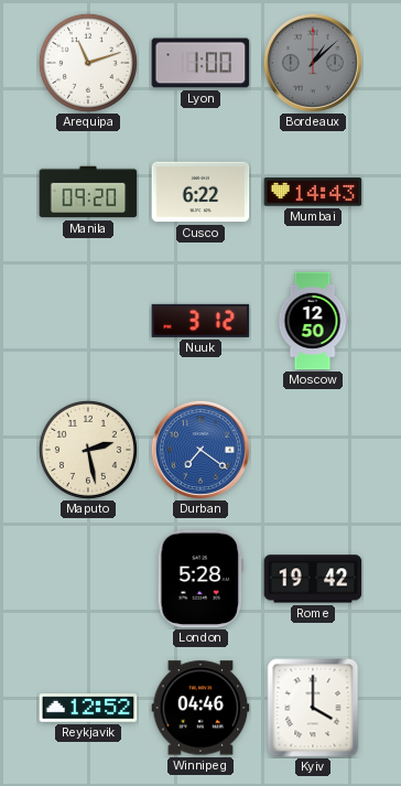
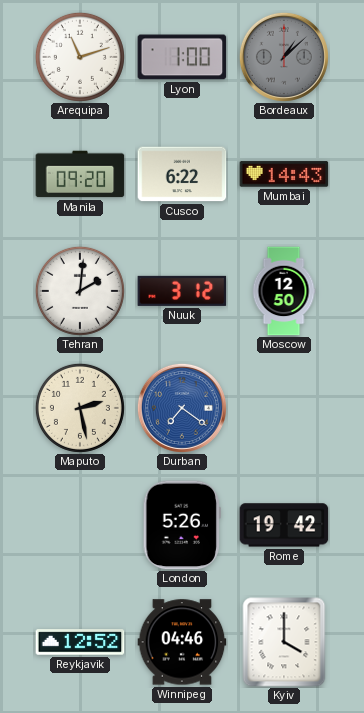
Tehran: none -> 2:01 (80, 291)
London: 5:28 -> 5:26 (182, 525)
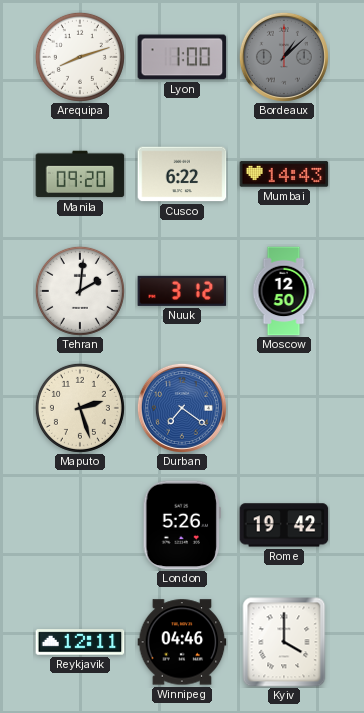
Arequipa: 11:12 -> 8:12 (80, 57)
Maputo: 2:28 -> 2:27 (80, 408)
Reykjavik: 12:52 -> 12:11 (80, 642)
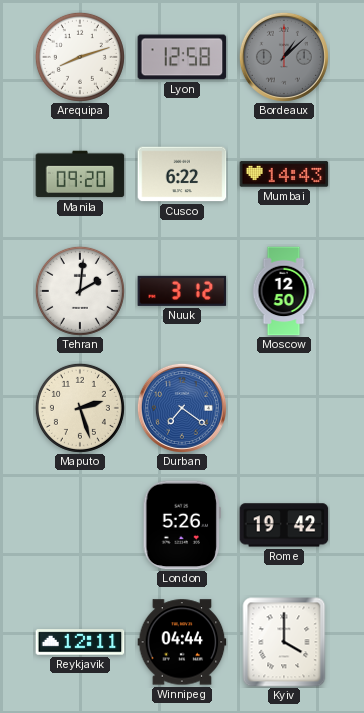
Lyon: 1:00 -> 12:58 (182, 57)
Winnipeg: 04:46 -> 04:44 (182, 642)
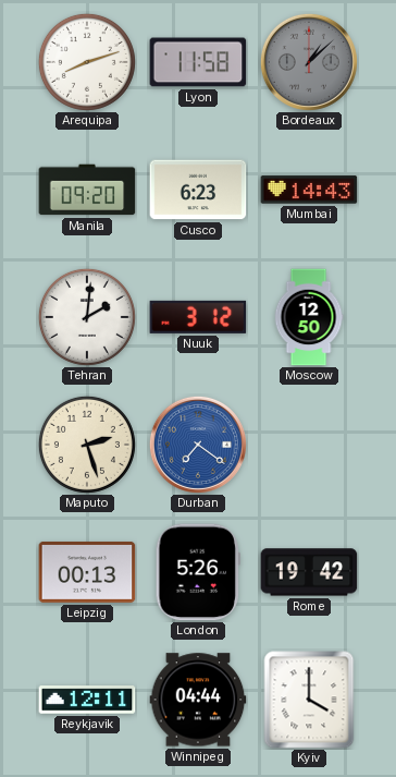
Lyon: 12:58 -> 11:58 (198, 62)
Cusco: 6:22 -> 6:23 (198, 190)
Leipzig: none -> 00:13 (87, 572)
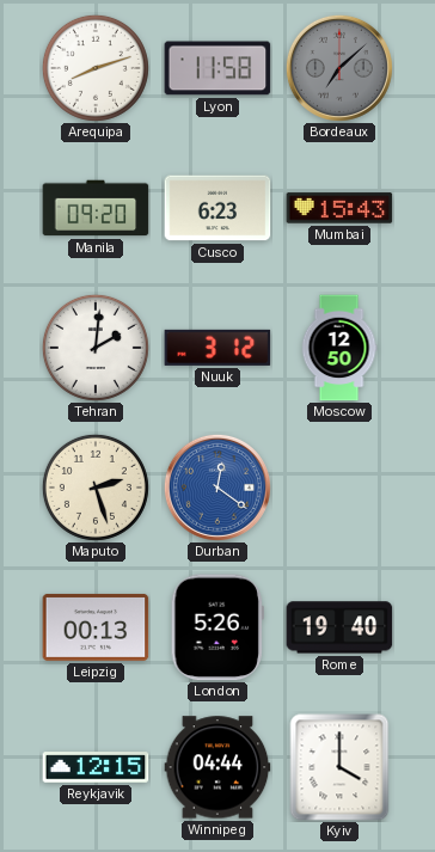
Bordeaux: 1:08 -> 7:08 (339, 68)
Mumbai: 14:43 -> 15:43 (339, 208)
Durban: 7:21 -> 12:21 (217, 488)
Rome: 19:42 -> 19:40 (339, 627)
Reykjavik: 12:11 -> 12:15 (96, 767)
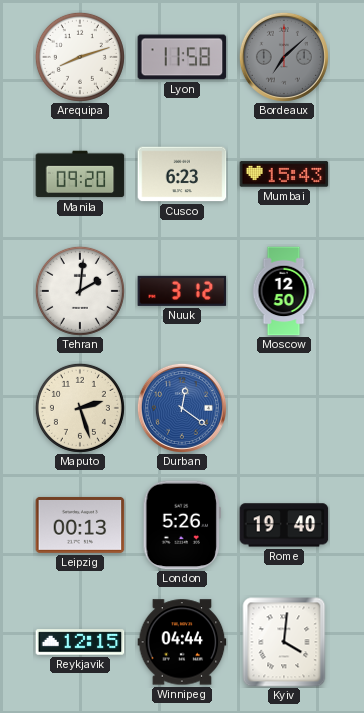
Kyiv: 4:00 -> 4:01 (284, 642)
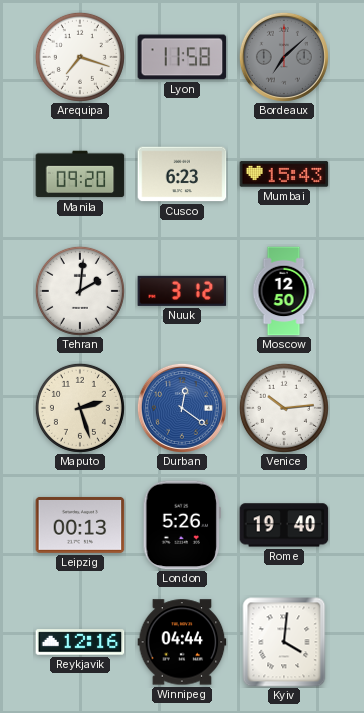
Arequipa: 8:12 -> 7:18 (80, 57)
Venice: none -> 10:14 (284, 408)
Reykjavik: 12:15 -> 12:16 (80, 642)
